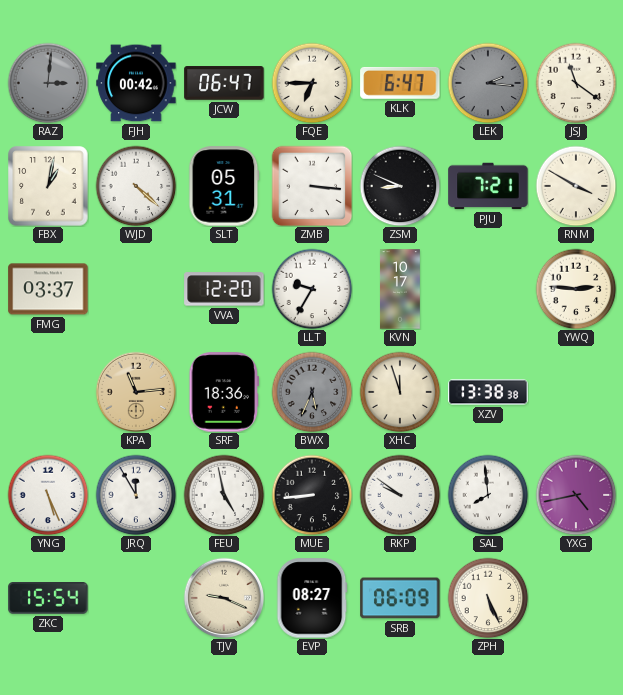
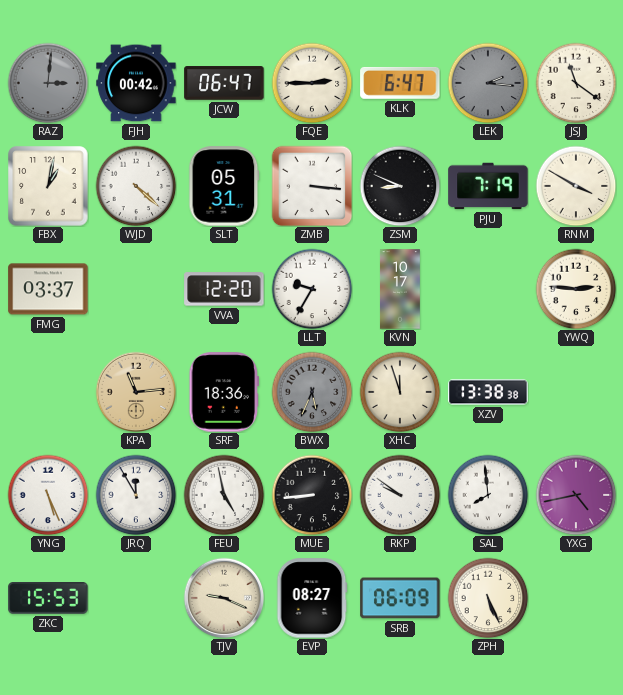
FQE: 6:45 -> 2:45 (312, 83)
PJU: 7:21 -> 7:19 (488, 186)
ZKC: 15:54 -> 15:53 (48, 599)
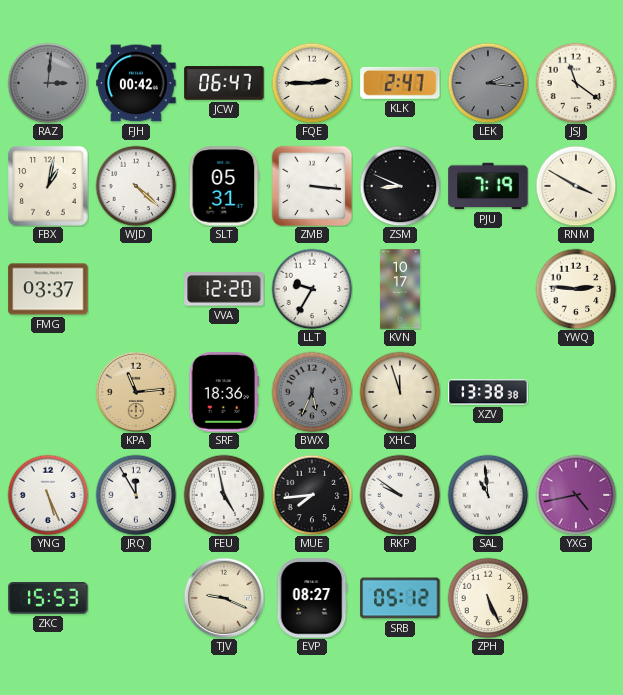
KLK: 6:47 -> 2:47 (400, 83)
MUE: 8:44 -> 7:44 (312, 495)
SAL: 7:59 -> 10:59 (488, 495)
SRB: 06:09 -> 05:12 (400, 598)
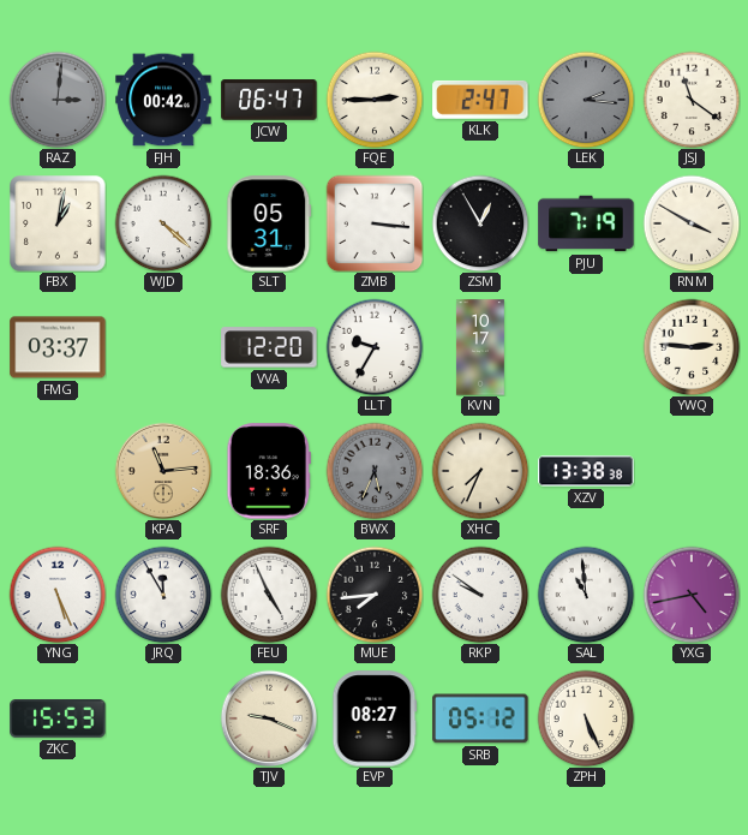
ZSM: 8:49 -> 12:55 (480, 223)
XHC: 11:57 -> 7:34 (480, 471)
FEU: 4:58 -> 4:56 (269, 595)
